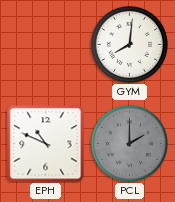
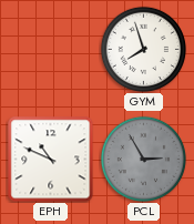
GYM: 8:01 -> 7:57 (143, 49)
PCL: 2:00 -> 2:55 (143, 159)
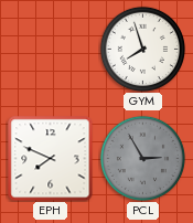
EPH: 10:49 -> 7:49 (50, 158)
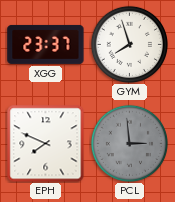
XGG: none -> 23:37 (46, 44)
PCL: 2:55 -> 2:59 (129, 143)
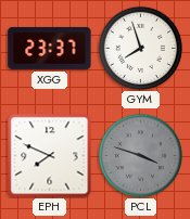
PCL: 2:59 -> 3:48 (140, 155)
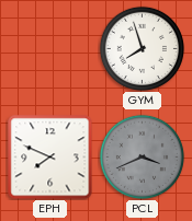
XGG: 23:37 -> none (50, 48)
PCL: 3:48 -> 3:41 (142, 156)
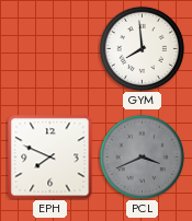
GYM: 7:57 -> 7:59 (142, 48)
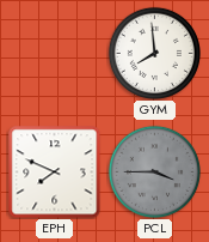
PCL: 3:41 -> 3:45 (154, 171)
